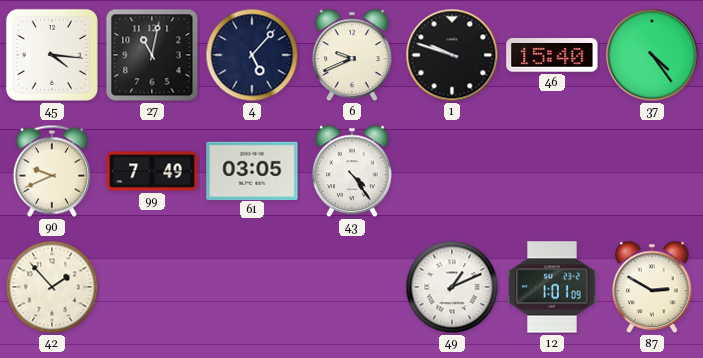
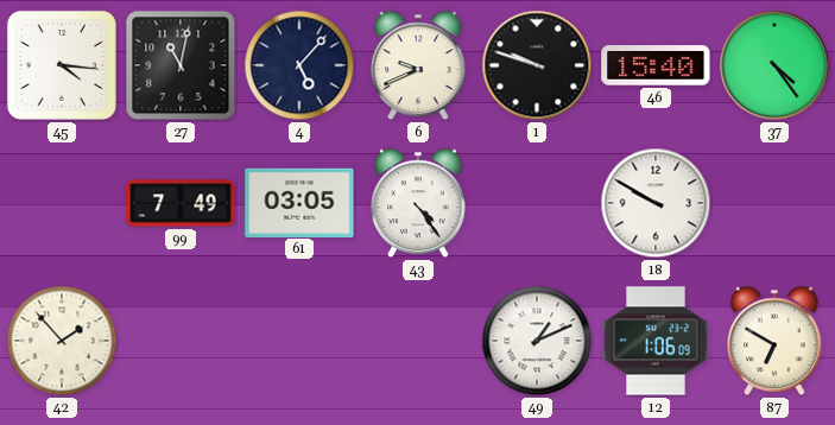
90: 9:41 -> none (51, 171)
18: none -> 9:50 (656, 203)
12: 1:01 -> 1:06 (657, 341)
87: 2:50 -> 6:50 (774, 341)
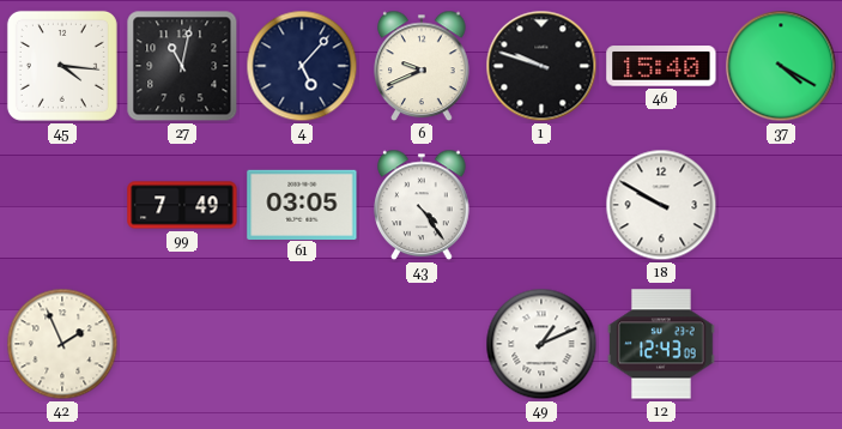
37: 4:24 -> 4:20 (781, 66)
42: 1:53 -> 1:56 (62, 344)
12: 1:06 -> 12:43 (662, 344)
87: 6:50 -> none (774, 341)
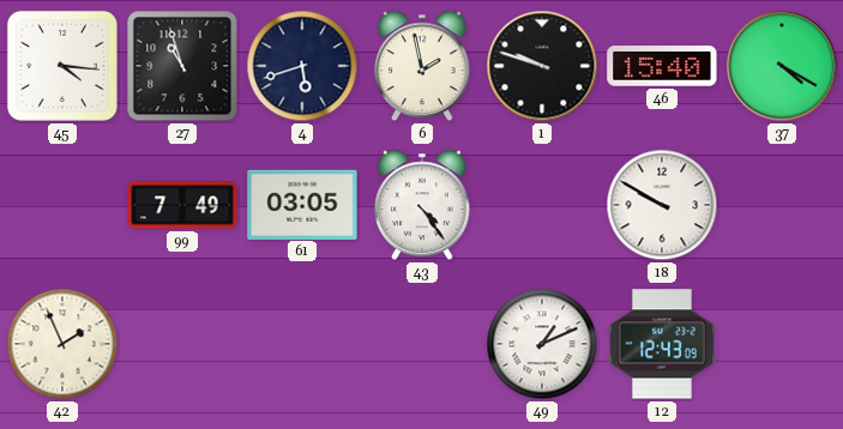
27: 11:02 -> 10:57 (182, 66)
4: 5:07 -> 5:42 (302, 66)
6: 9:41 -> 1:58 (422, 66)
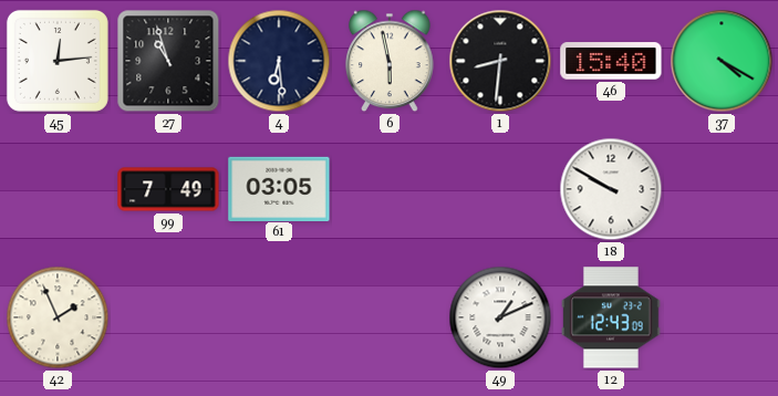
45: 4:16 -> 12:14 (58, 61)
4: 5:42 -> 6:29 (279, 61)
6: 1:58 -> 5:58 (390, 61)
1: 9:48 -> 8:31 (500, 61)
43: 4:24 -> none (422, 205)
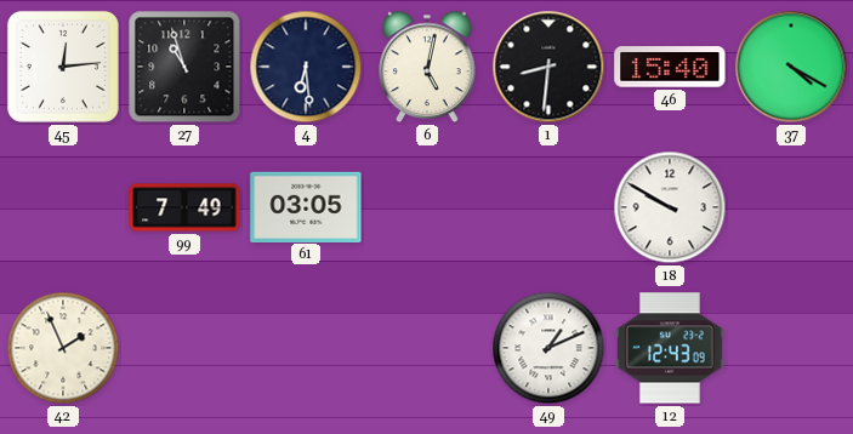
6: 5:58 -> 5:02 (427, 67)
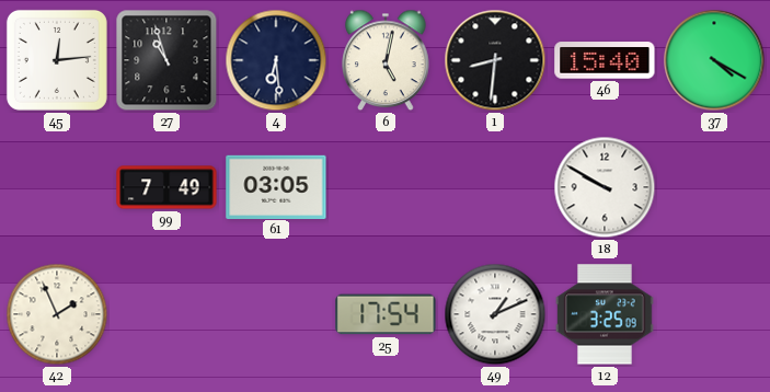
25: none -> 17:54 (386, 314)
12: 12:43 -> 3:25 (606, 314)
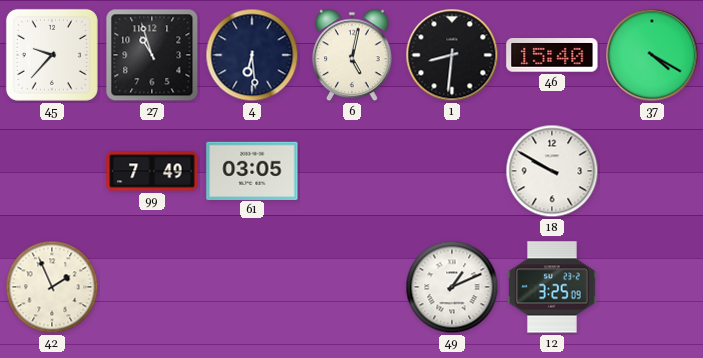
45: 12:14 -> 9:37 (52, 55)
25: 17:54 -> none (386, 314)
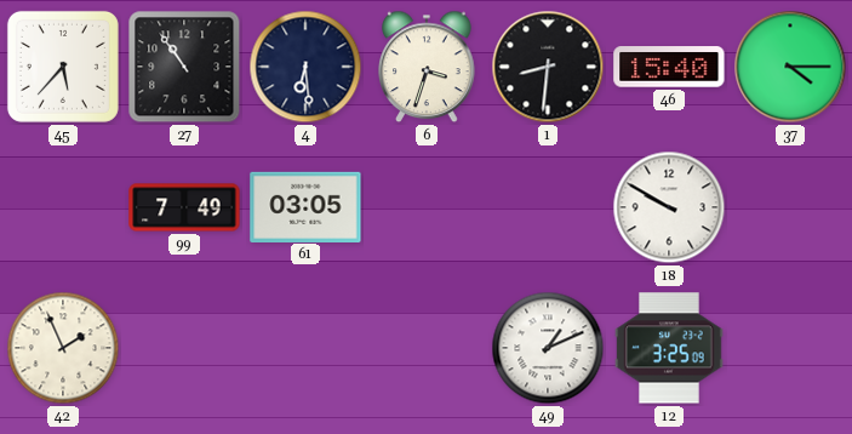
45: 9:37 -> 5:37 (63, 67)
27: 10:57 -> 10:54 (184, 67)
6: 5:02 -> 3:33 (427, 67)
37: 4:20 -> 4:15 (790, 67)
